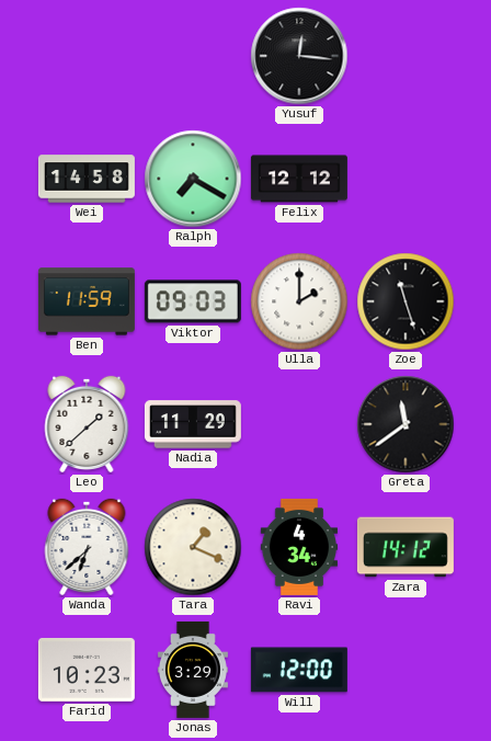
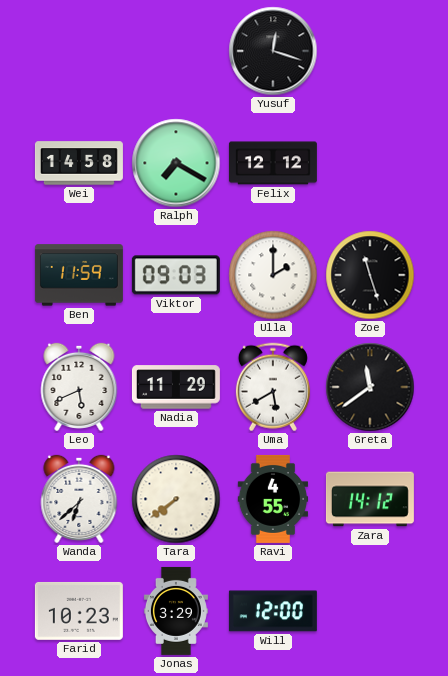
Yusuf: 12:16 -> 12:18 (273, 51)
Leo: 1:38 -> 5:41 (79, 387)
Uma: none -> 5:40 (273, 387)
Tara: 1:19 -> 7:39 (176, 499)
Ravi: 4:34 -> 4:55 (273, 499)
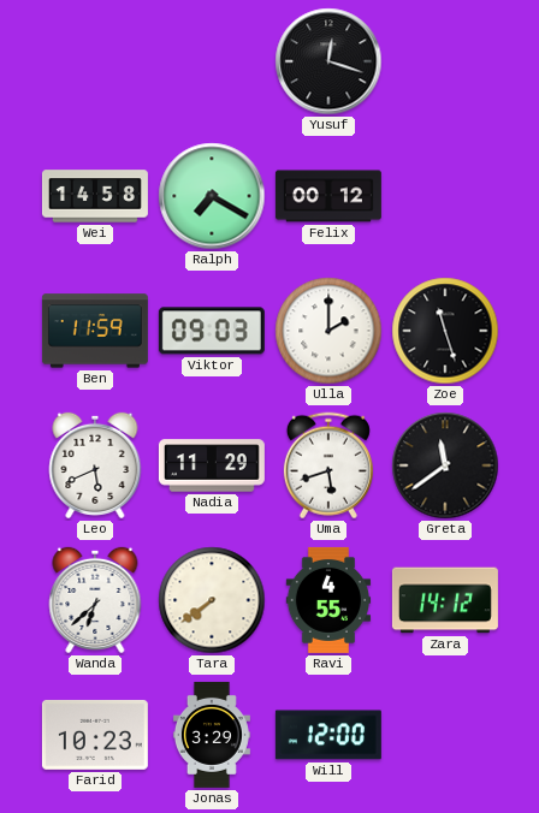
Felix: 12:12 -> 00:12 (328, 196)
Uma: 5:40 -> 5:42 (328, 465)
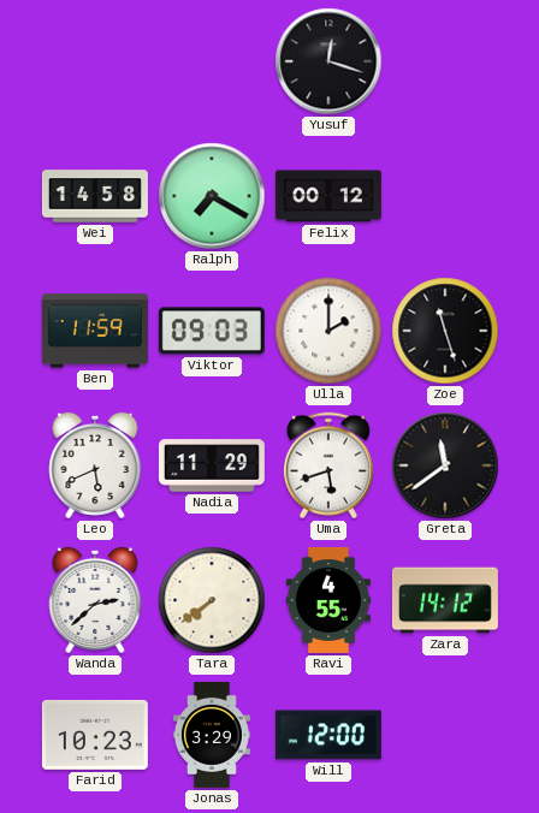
Wanda: 6:38 -> 2:38 (95, 600)
